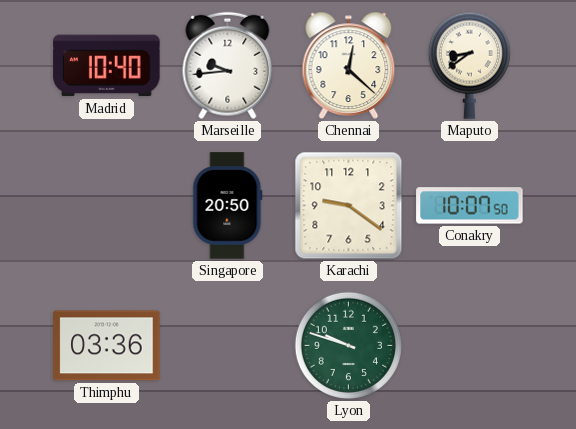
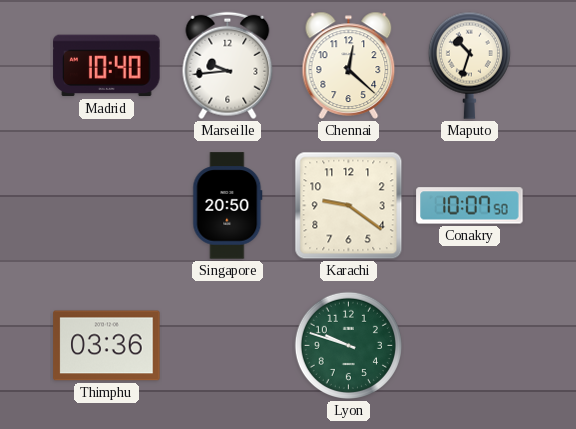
Maputo: 8:39 -> 10:33 (469, 65)
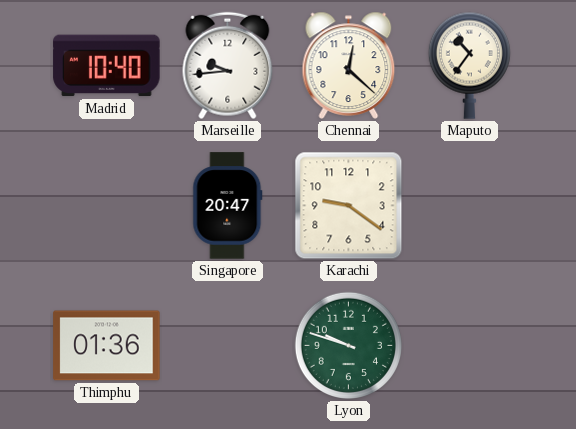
Maputo: 10:33 -> 10:36 (469, 65)
Singapore: 20:50 -> 20:47 (228, 206)
Conakry: 10:07 -> none (470, 206)
Thimphu: 03:36 -> 01:36 (107, 346)
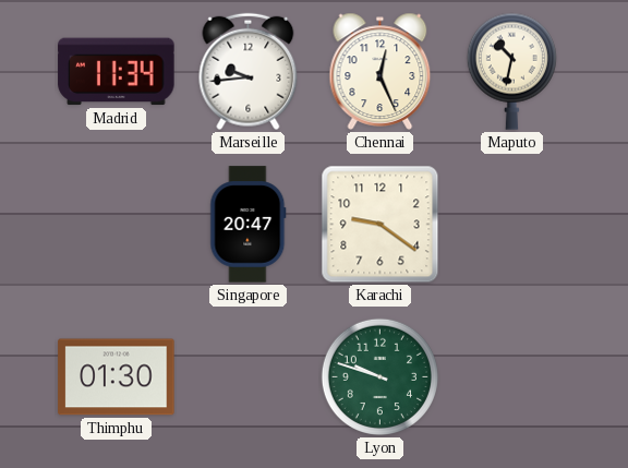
Madrid: 10:40 -> 11:34 (117, 72)
Chennai: 12:22 -> 12:26 (381, 71)
Maputo: 10:36 -> 10:32 (511, 71)
Thimphu: 01:36 -> 01:30 (117, 377)
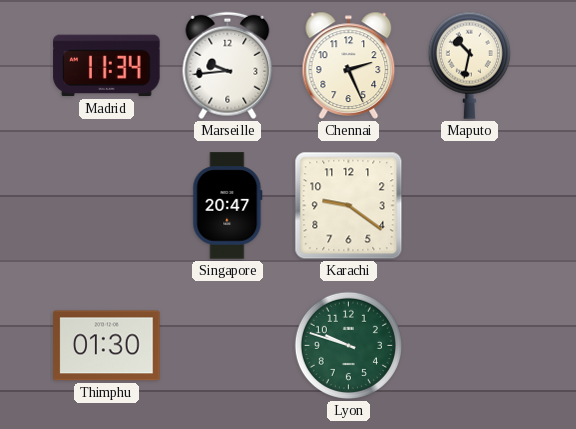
Chennai: 12:26 -> 2:26 (349, 65)
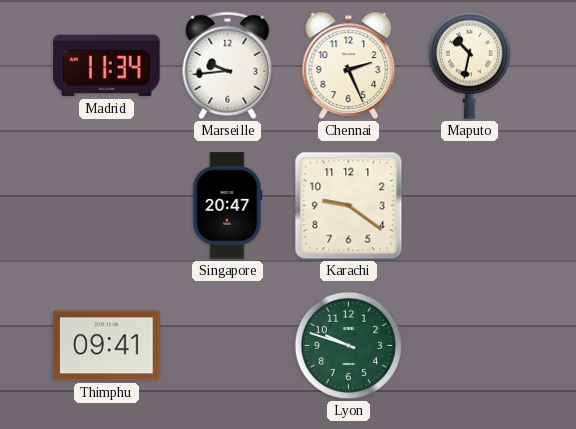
Thimphu: 01:30 -> 09:41 (107, 346)
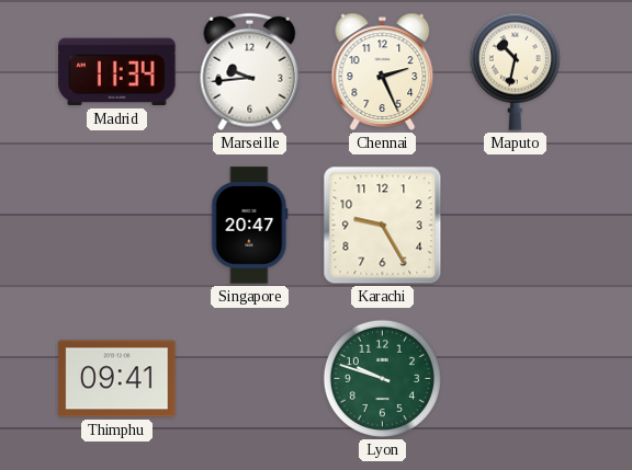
Karachi: 9:21 -> 9:25 (383, 226)
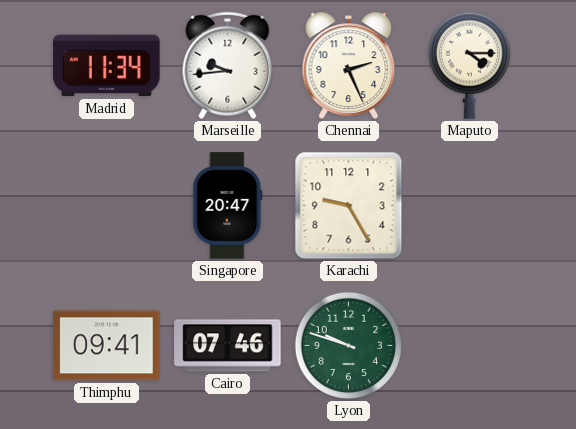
Maputo: 10:32 -> 4:15 (469, 65)
Cairo: none -> 07:46 (228, 346)
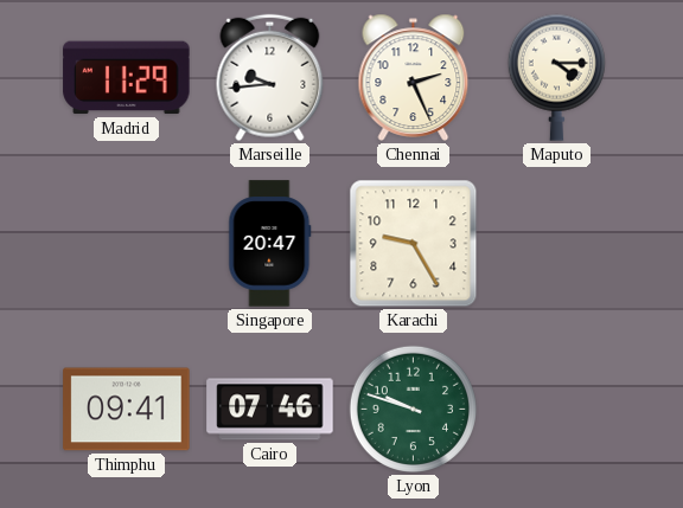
Madrid: 11:34 -> 11:29 (127, 78)
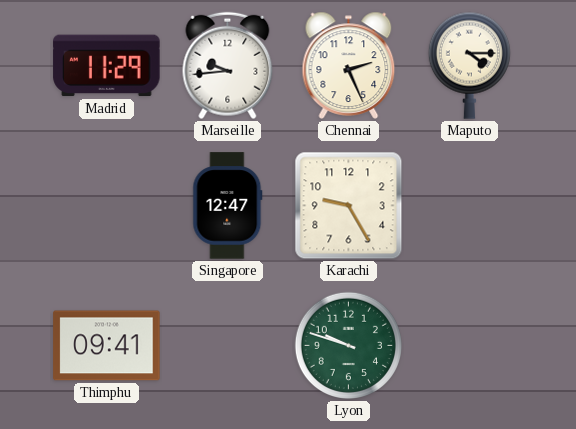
Singapore: 20:47 -> 12:47 (228, 206)
Cairo: 07:46 -> none (270, 410)
